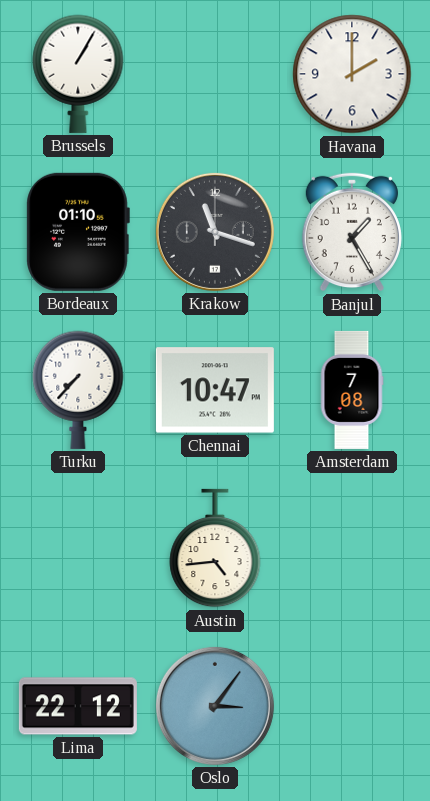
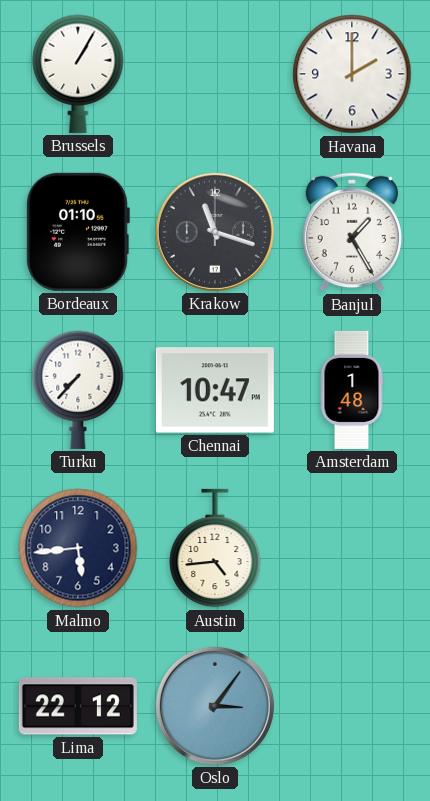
Amsterdam: 7:08 -> 1:48 (352, 390)
Malmo: none -> 5:44 (78, 548)
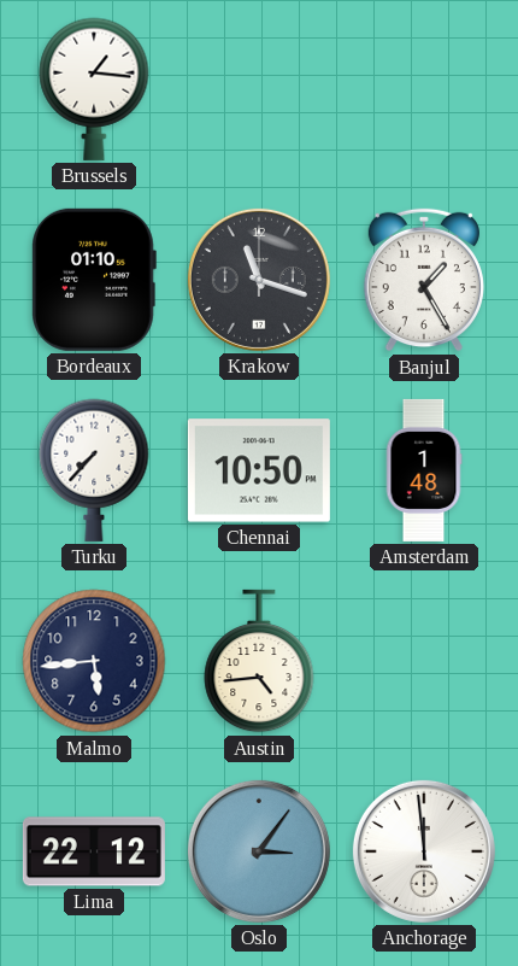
Brussels: 1:05 -> 1:16 (94, 89)
Havana: 2:00 -> none (352, 74)
Chennai: 10:47 -> 10:50 (259, 470)
Anchorage: none -> 11:59 (424, 851)
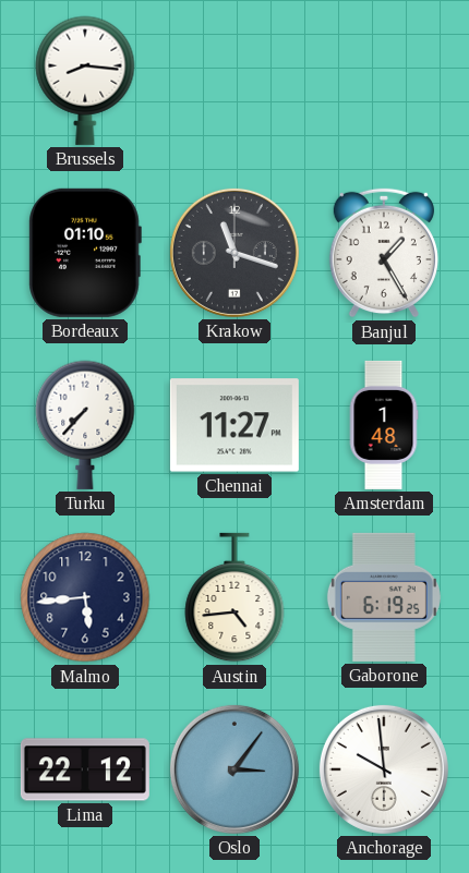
Brussels: 1:16 -> 8:16 (85, 81)
Chennai: 10:50 -> 11:27 (234, 425)
Gaborone: none -> 6:19 (384, 597)
Anchorage: 11:59 -> 9:59 (384, 769)
